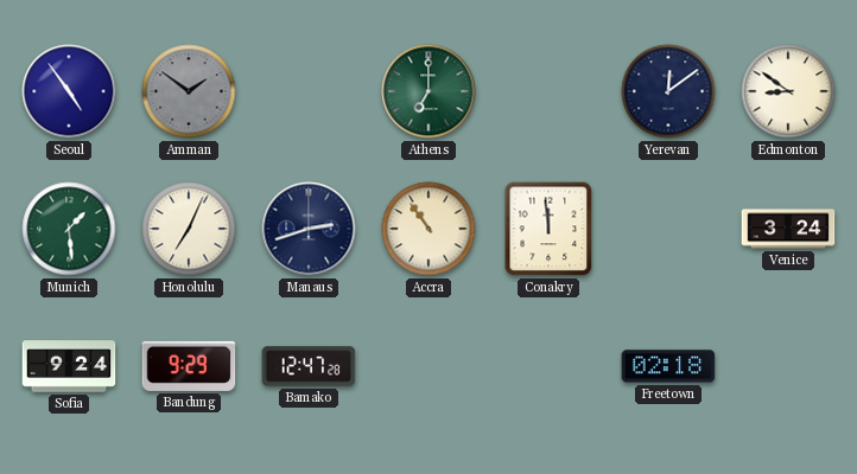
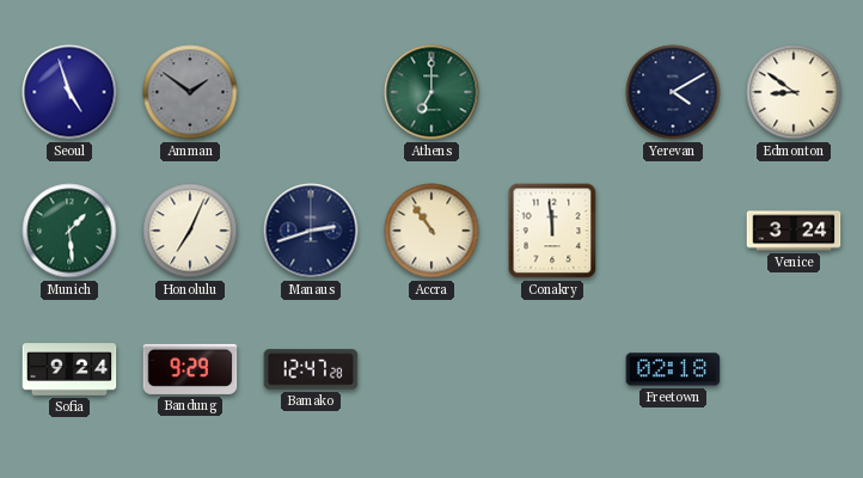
Seoul: 4:54 -> 4:57 (69, 92)
Yerevan: 12:09 -> 4:10 (673, 92)
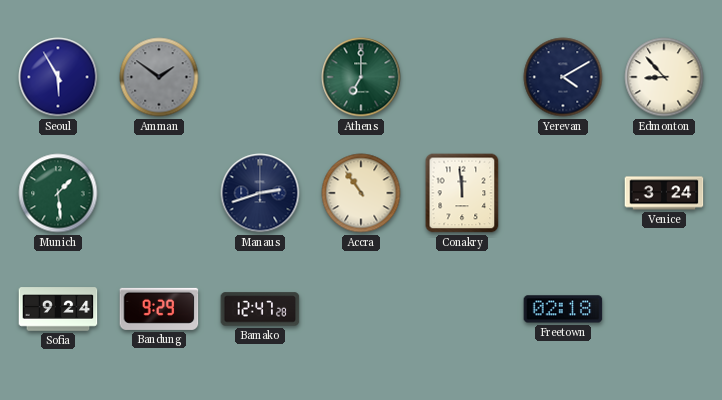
Seoul: 4:57 -> 5:55 (58, 77)
Edmonton: 8:51 -> 8:53 (664, 77)
Honolulu: 7:04 -> none (190, 231)
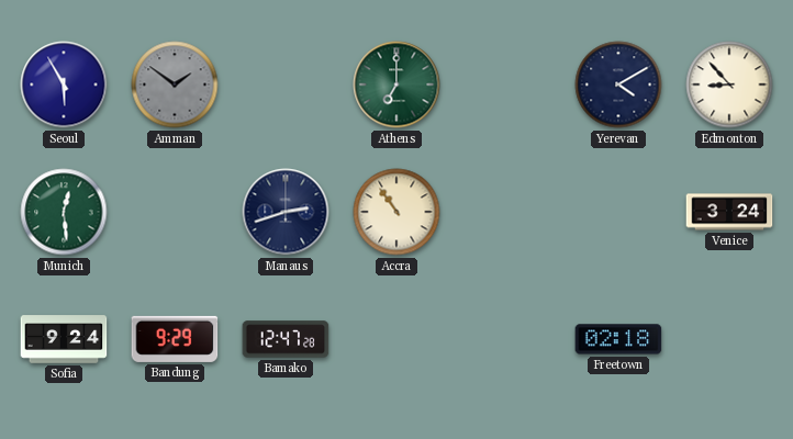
Munich: 1:29 -> 12:29 (64, 212)
Conakry: 11:59 -> none (462, 193)
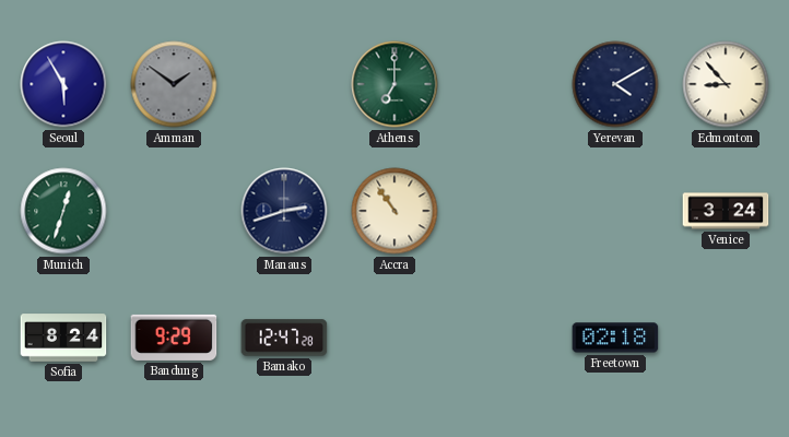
Munich: 12:29 -> 12:33 (63, 211)
Sofia: 9:24 -> 8:24 (63, 338)
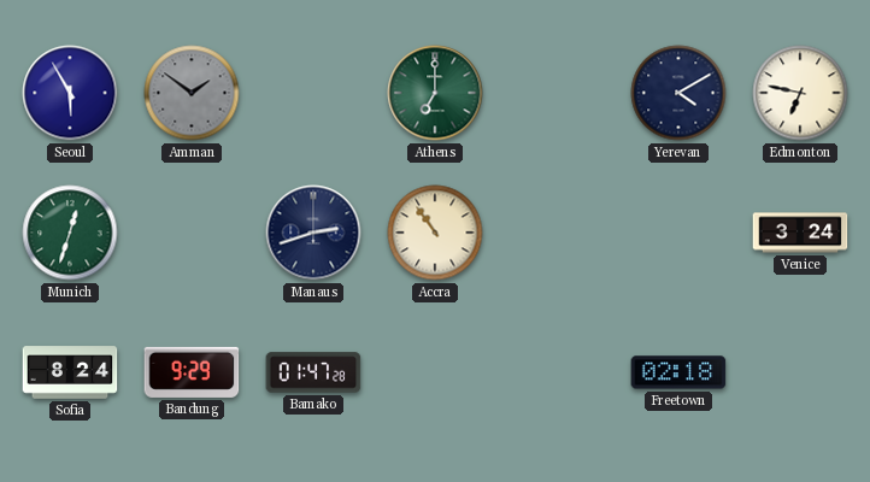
Edmonton: 8:53 -> 6:47 (800, 93)
Bamako: 12:47 -> 01:47 (313, 372)
